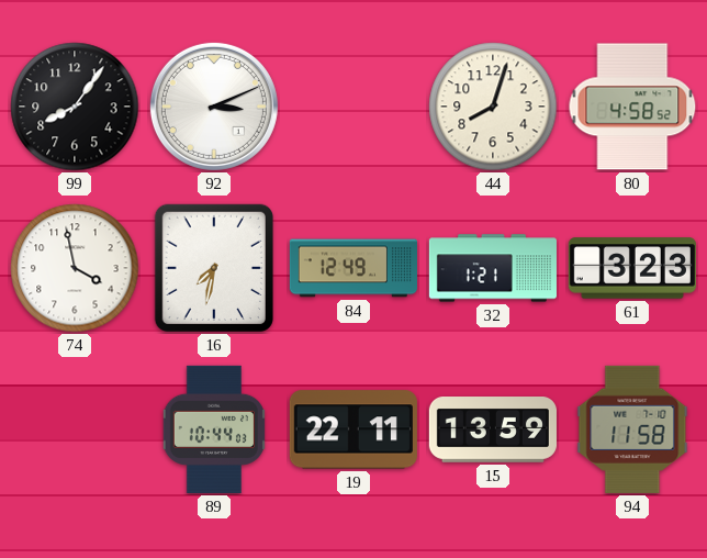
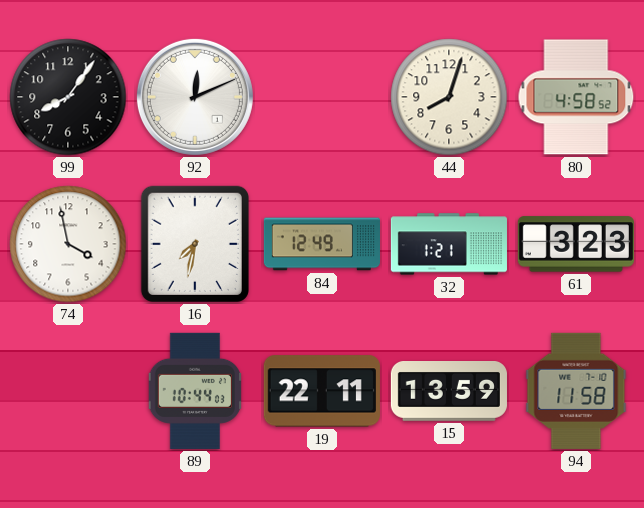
92: 3:11 -> 12:11 (195, 97)
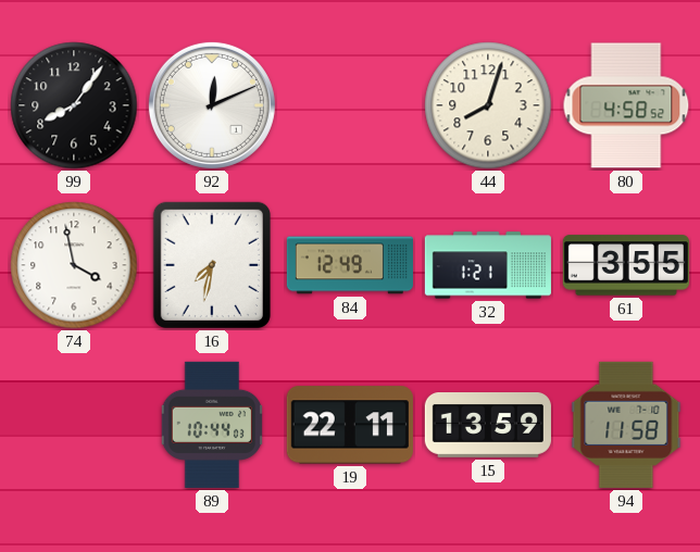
61: 3:23 -> 3:55 (626, 265)
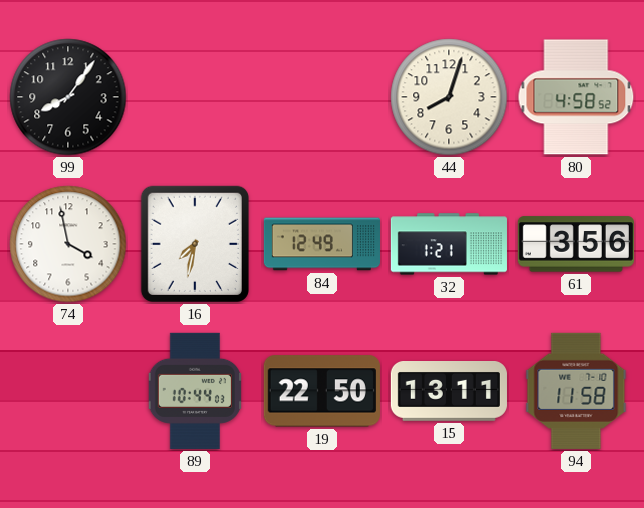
92: 12:11 -> none (212, 105)
61: 3:55 -> 3:56 (576, 244)
19: 22:11 -> 22:50 (322, 391)
15: 13:59 -> 13:11 (449, 392)
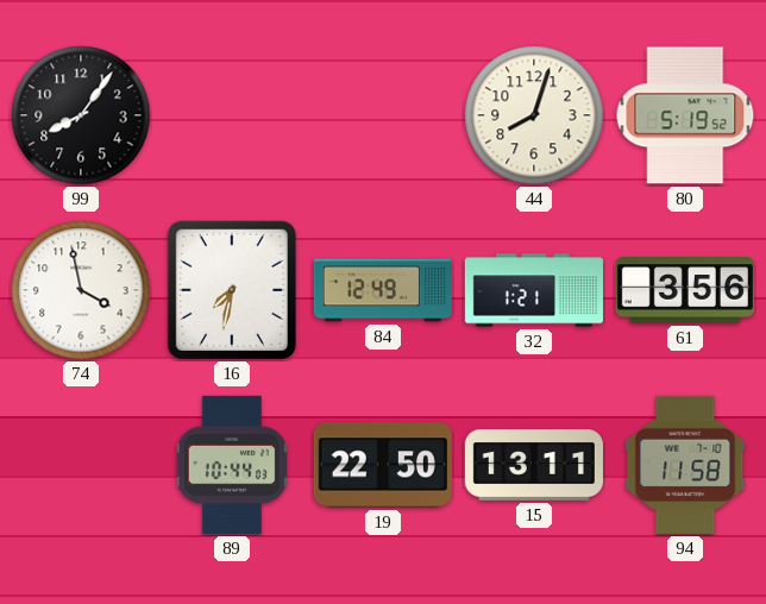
80: 4:58 -> 5:19 (685, 115)
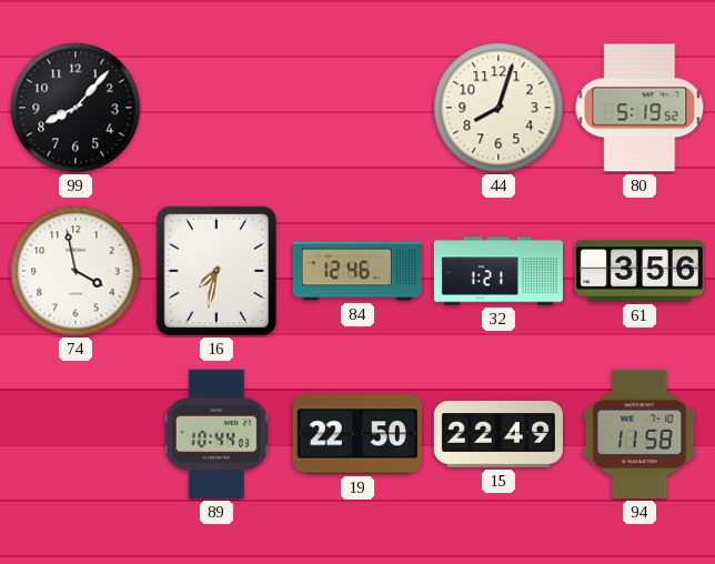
99: 8:06 -> 8:07 (75, 108)
84: 12:49 -> 12:46 (357, 271)
15: 13:11 -> 22:49 (499, 435)
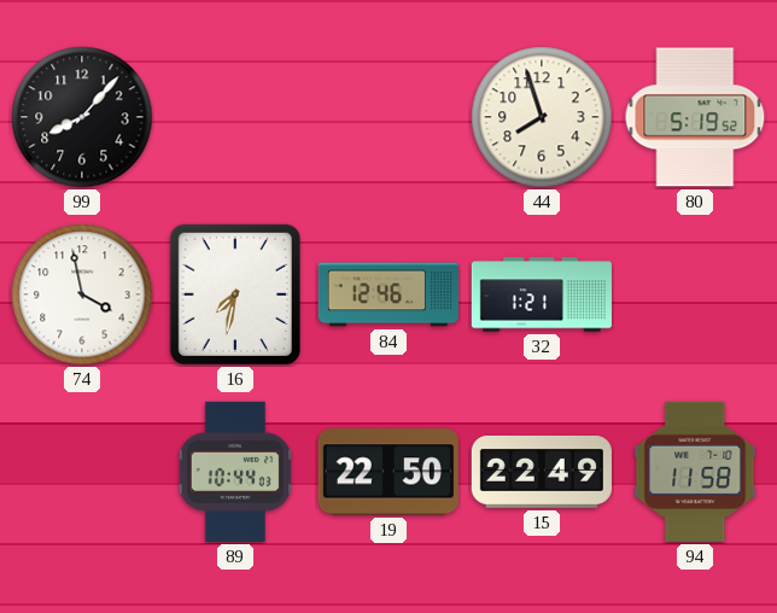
44: 8:03 -> 7:57 (542, 117)
61: 3:56 -> none (640, 271)
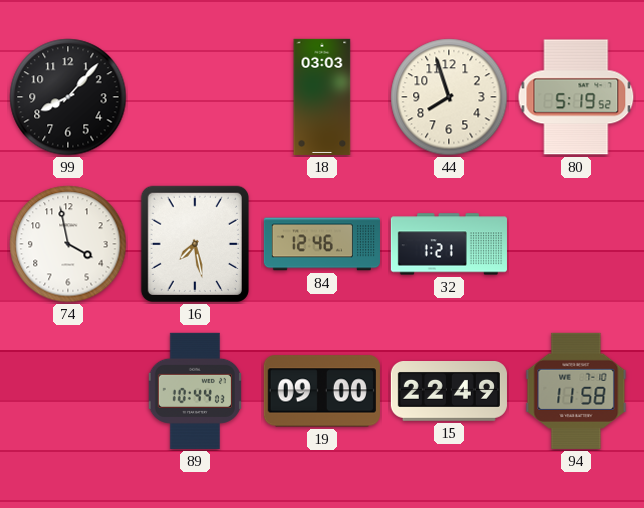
18: none -> 03:03 (322, 97)
16: 7:32 -> 7:28 (195, 244)
19: 22:50 -> 09:00 (322, 391)
